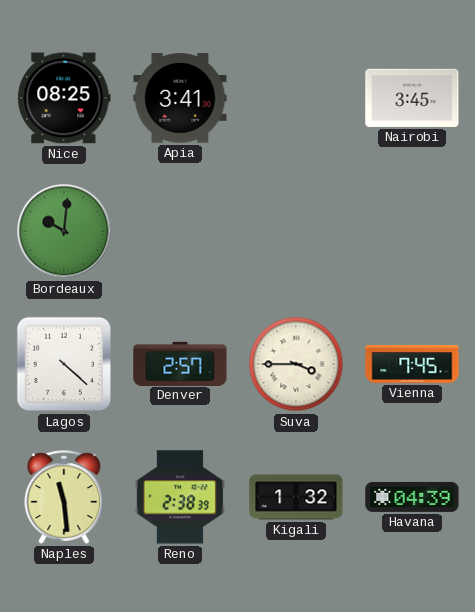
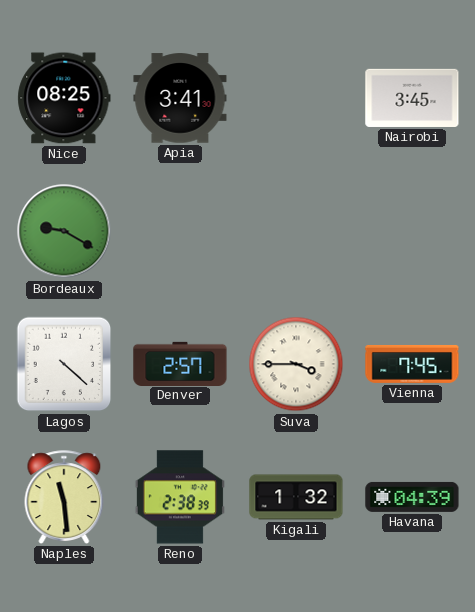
Bordeaux: 10:01 -> 9:20 (64, 231)
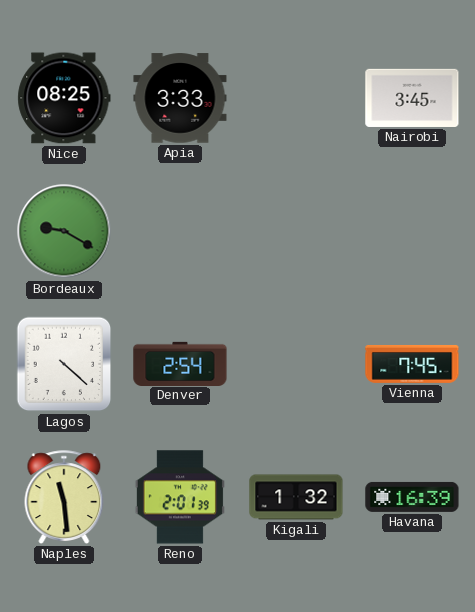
Apia: 3:41 -> 3:33 (180, 98)
Denver: 2:57 -> 2:54 (180, 363)
Suva: 3:45 -> none (296, 364)
Reno: 2:38 -> 2:01 (180, 497)
Havana: 04:39 -> 16:39 (412, 497)
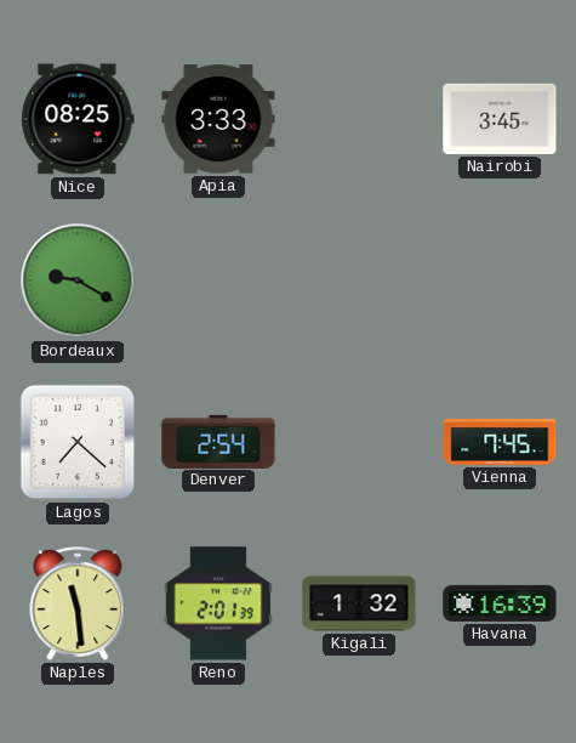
Lagos: 4:22 -> 7:22 (78, 442)
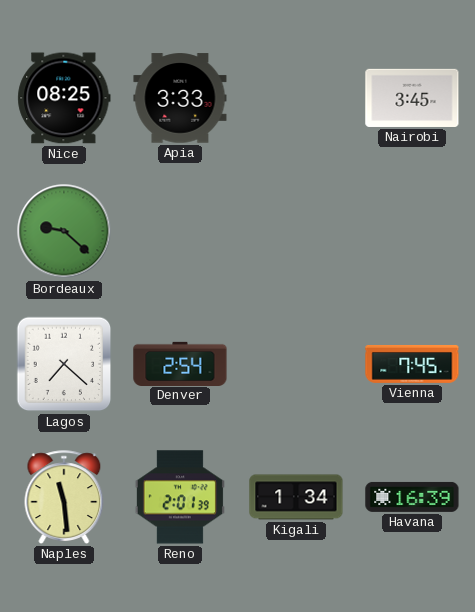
Bordeaux: 9:20 -> 9:22 (64, 231)
Kigali: 1:32 -> 1:34 (296, 497)
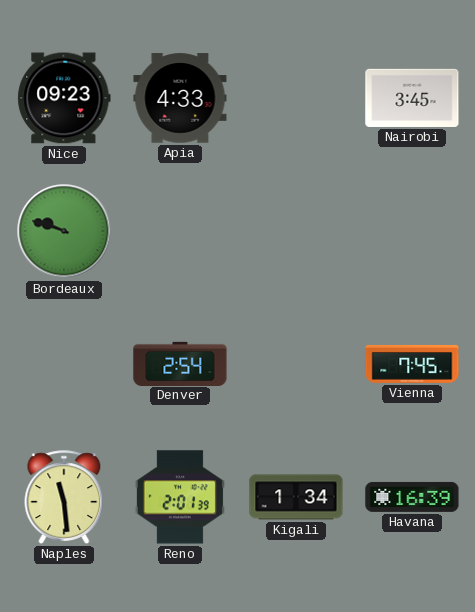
Nice: 08:25 -> 09:23 (64, 98)
Apia: 3:33 -> 4:33 (180, 98)
Bordeaux: 9:22 -> 9:48 (64, 231)
Lagos: 7:22 -> none (64, 364)
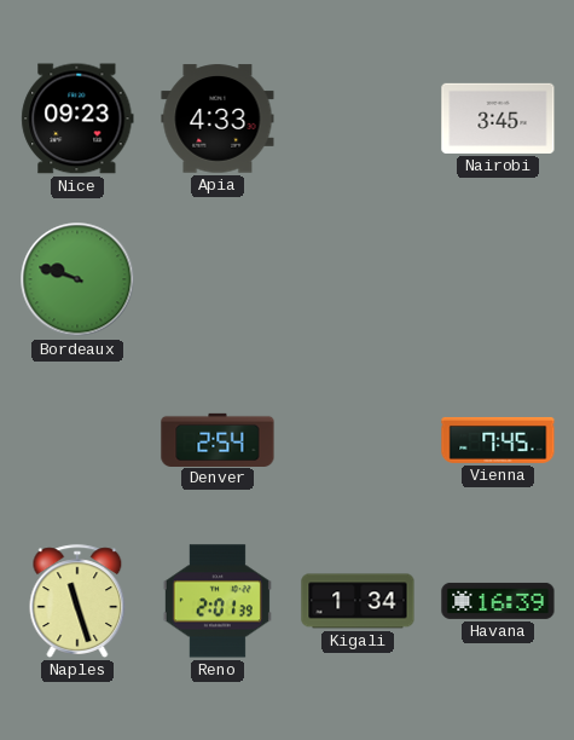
Naples: 11:29 -> 11:27 (77, 601)
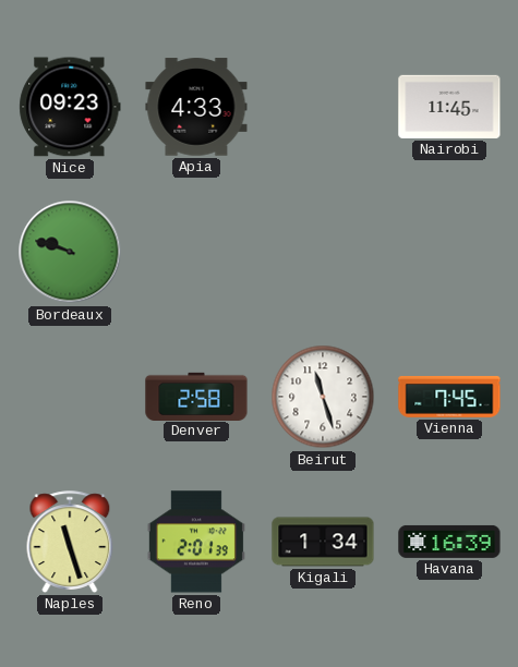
Nairobi: 3:45 -> 11:45 (449, 107)
Denver: 2:54 -> 2:58 (196, 396)
Beirut: none -> 11:27 (323, 397)
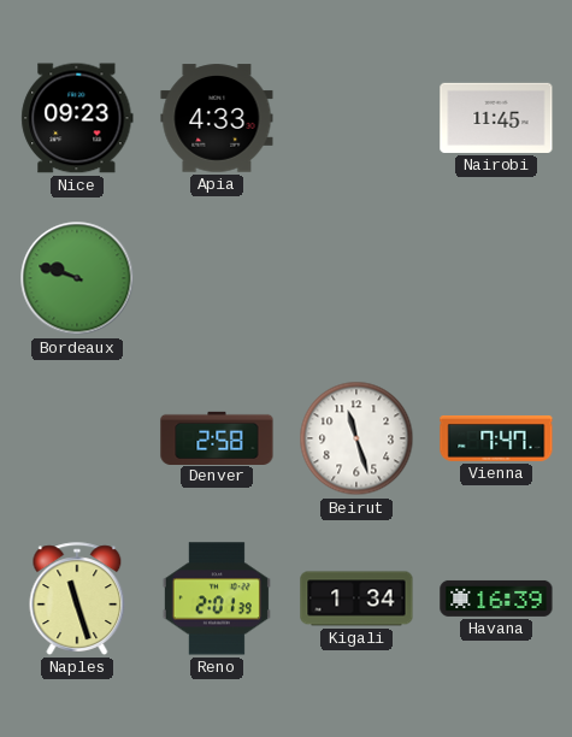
Vienna: 7:45 -> 7:47 (496, 438)
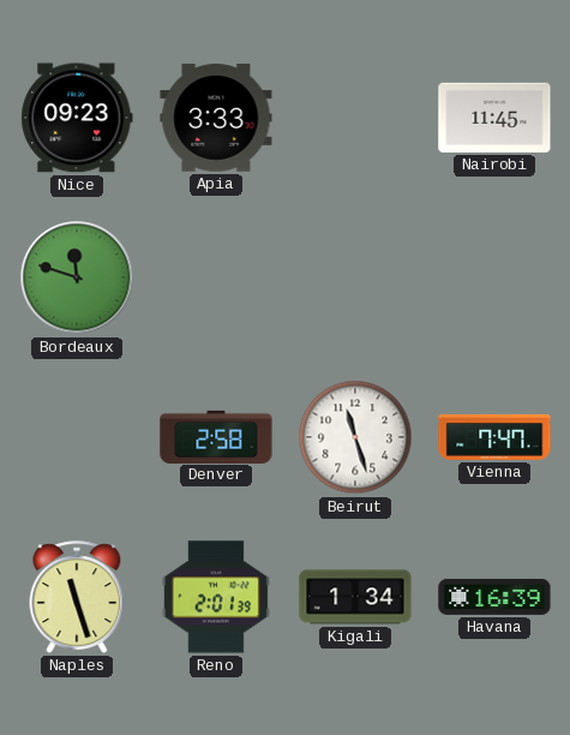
Apia: 4:33 -> 3:33 (216, 118)
Bordeaux: 9:48 -> 11:48 (77, 277)
